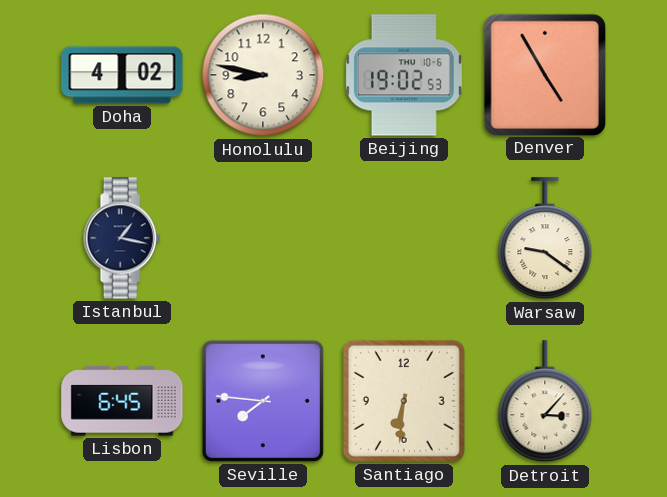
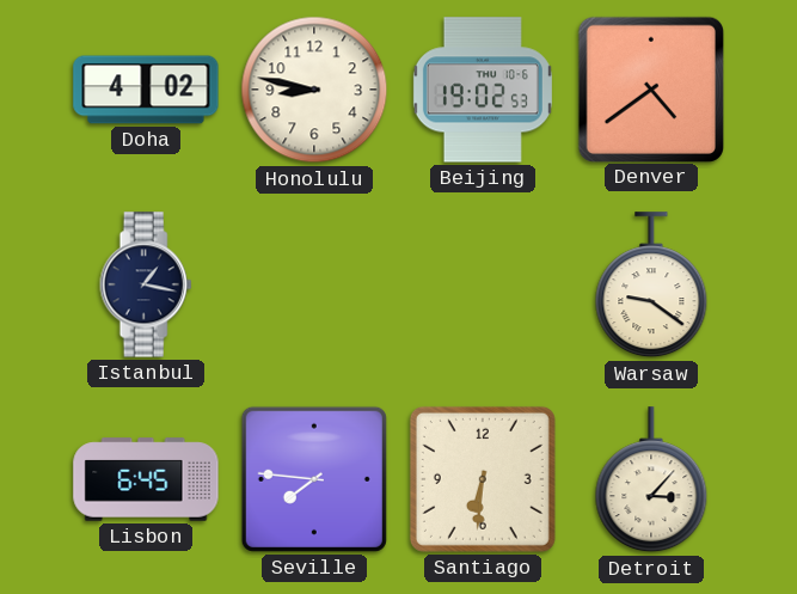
Denver: 4:55 -> 4:39 (650, 88)
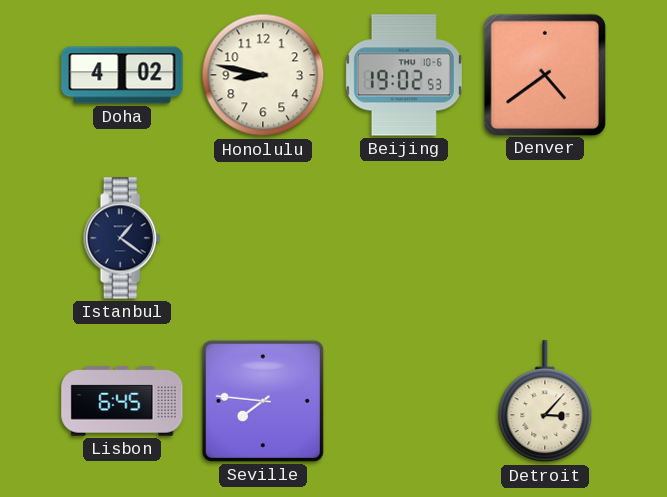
Istanbul: 1:17 -> 1:21 (122, 238)
Warsaw: 9:21 -> none (651, 286)
Santiago: 6:31 -> none (483, 479)
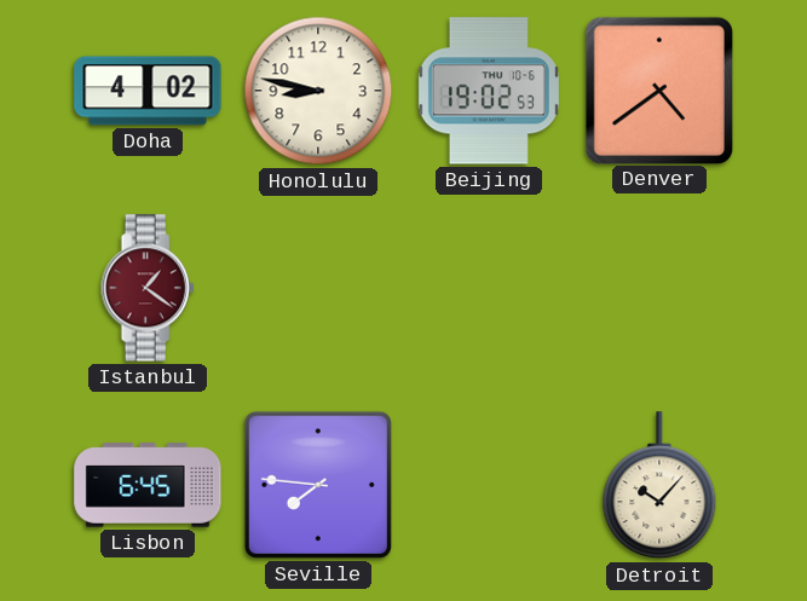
Istanbul dial: navy -> burgundy (148, 288)
Detroit: 3:07 -> 10:07 (659, 486)
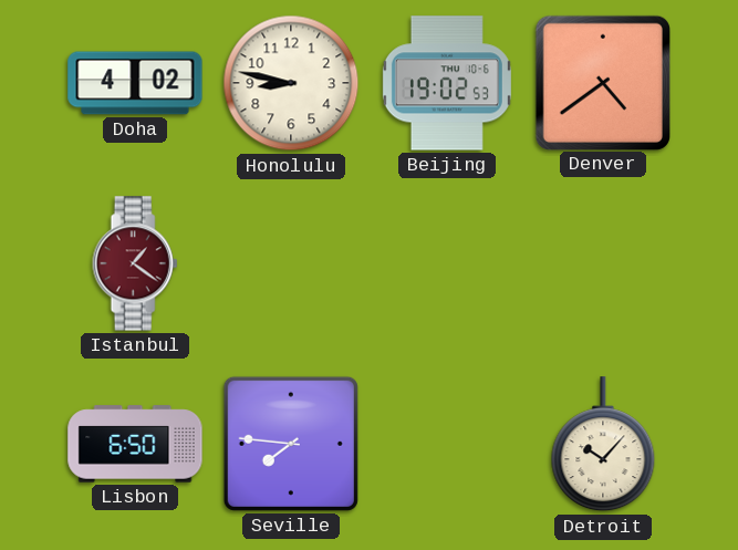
Lisbon: 6:45 -> 6:50 (135, 444)
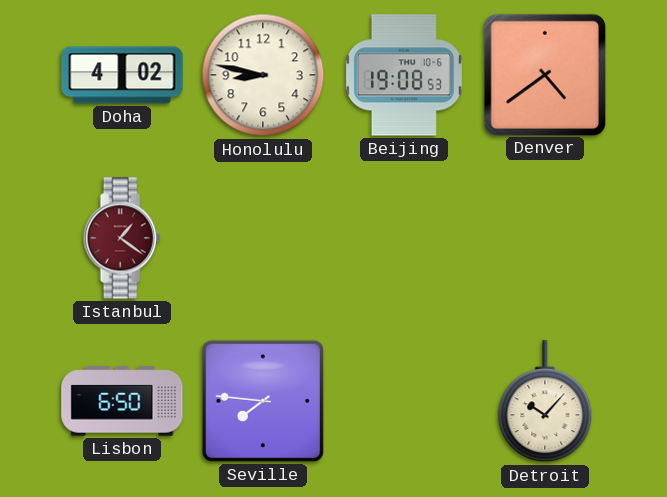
Beijing: 19:02 -> 19:08 (404, 75)
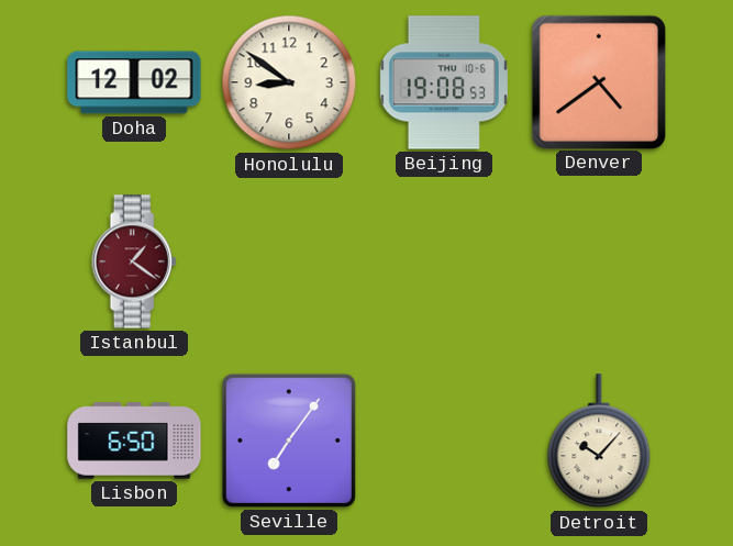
Doha: 4:02 -> 12:02 (134, 82)
Honolulu: 8:47 -> 8:51 (289, 82)
Seville: 7:46 -> 7:06 (289, 441)
